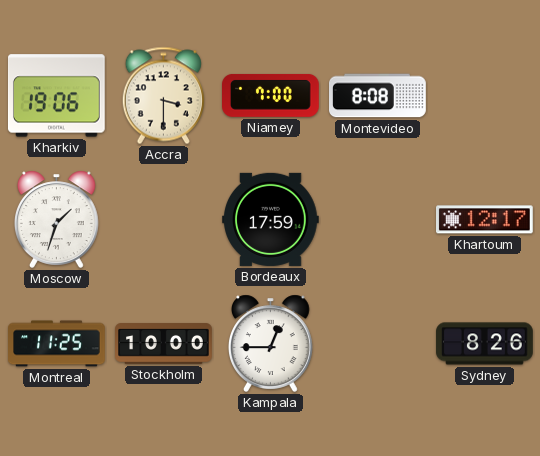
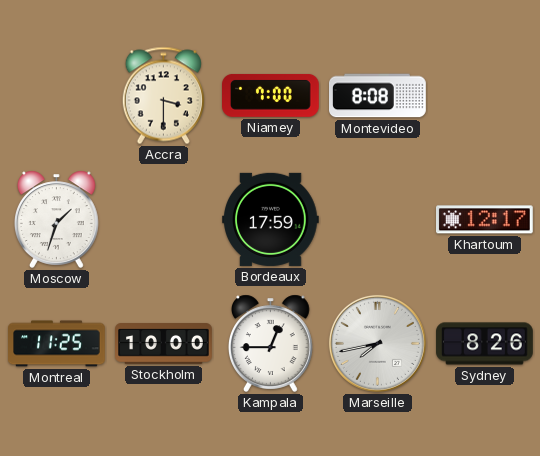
Kharkiv: 19:06 -> none (57, 96)
Marseille: none -> 7:43 (377, 343)
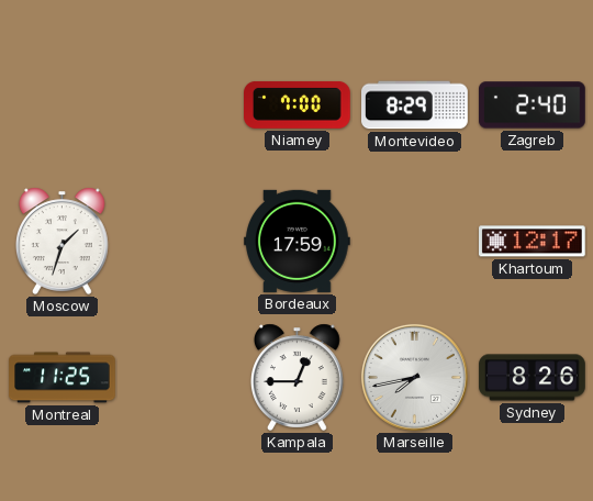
Accra: 3:30 -> none (163, 96)
Montevideo: 8:08 -> 8:29 (415, 105)
Zagreb: none -> 2:40 (533, 105)
Stockholm: 10:00 -> none (164, 344)
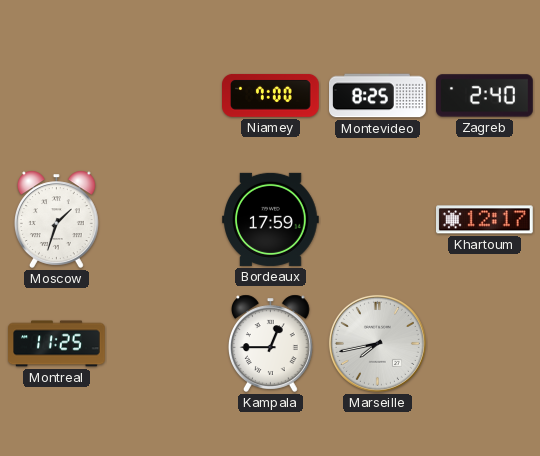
Montevideo: 8:29 -> 8:25 (378, 96)
Sydney: 8:26 -> none (533, 378)
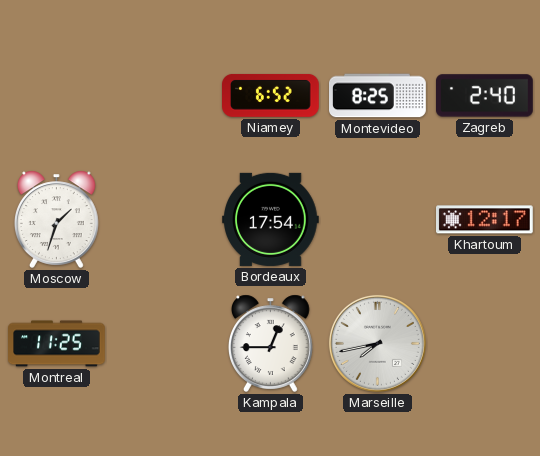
Niamey: 7:00 -> 6:52 (271, 95)
Bordeaux: 17:59 -> 17:54 (271, 219)
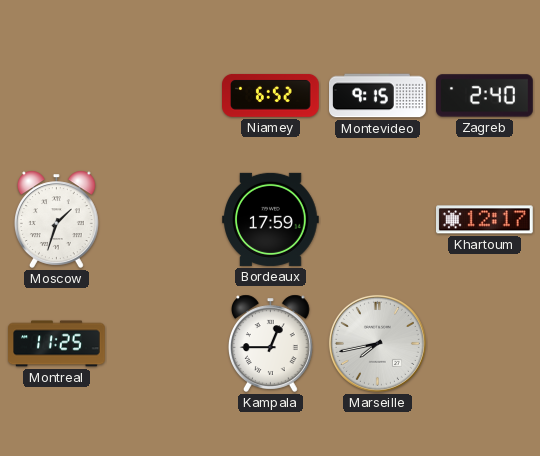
Montevideo: 8:25 -> 9:15 (378, 96)
Bordeaux: 17:54 -> 17:59 (271, 219)
